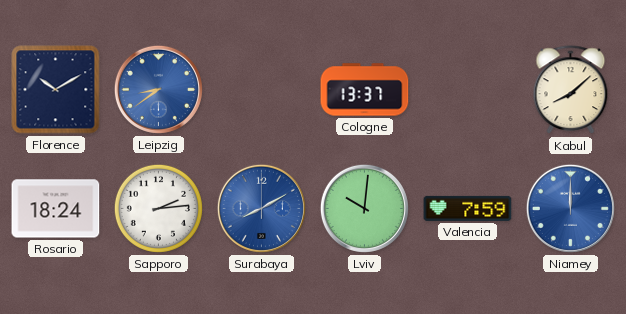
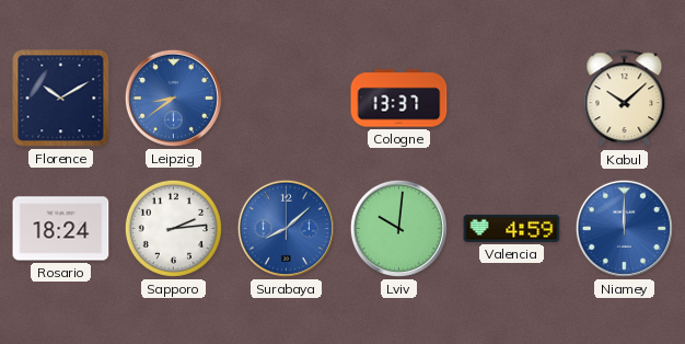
Kabul: 8:08 -> 10:08 (625, 99)
Surabaya: 8:10 -> 8:08 (286, 228)
Valencia: 7:59 -> 4:59 (512, 228)
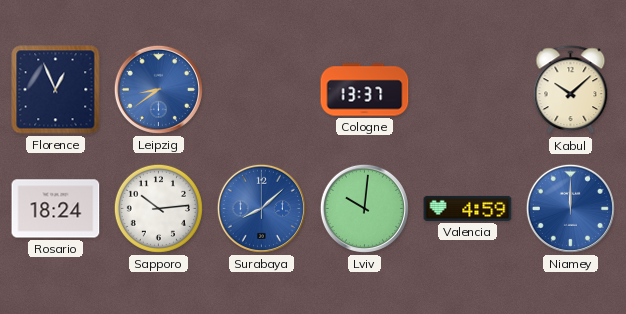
Florence: 10:10 -> 12:56 (56, 90)
Sapporo: 2:14 -> 10:14 (158, 208)
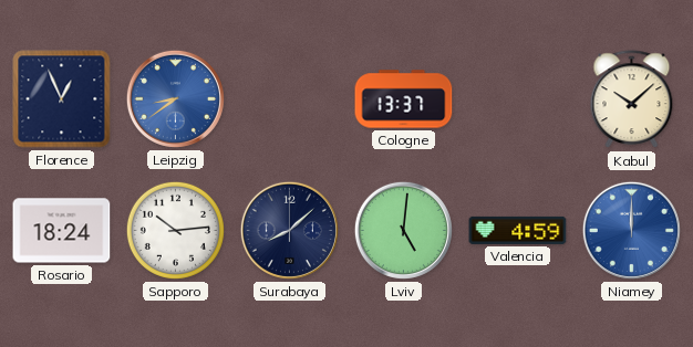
Surabaya dial: blue -> navy (289, 230)
Lviv: 10:01 -> 5:01 (403, 230)
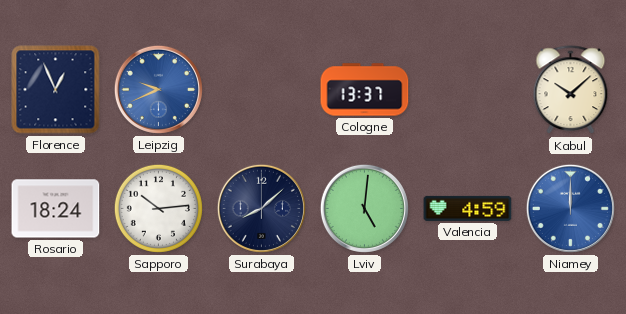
Leipzig: 8:39 -> 9:41 (158, 89)
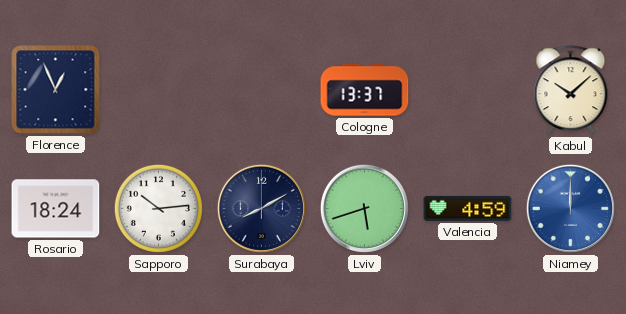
Leipzig: 9:41 -> none (158, 89)
Surabaya: 8:08 -> 8:10 (261, 208)
Lviv: 5:01 -> 5:42 (364, 208)
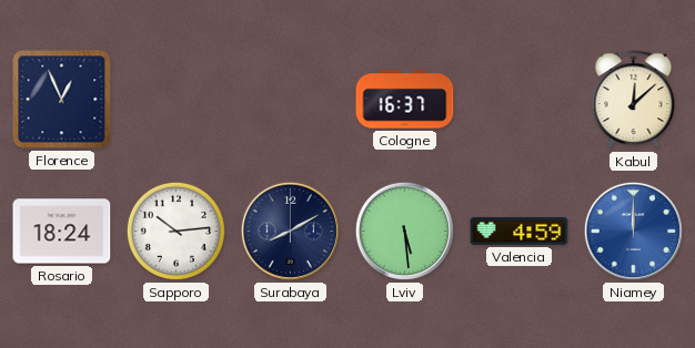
Cologne: 13:37 -> 16:37 (405, 100)
Kabul: 10:08 -> 12:08 (634, 100)
Lviv: 5:42 -> 5:29 (404, 231)
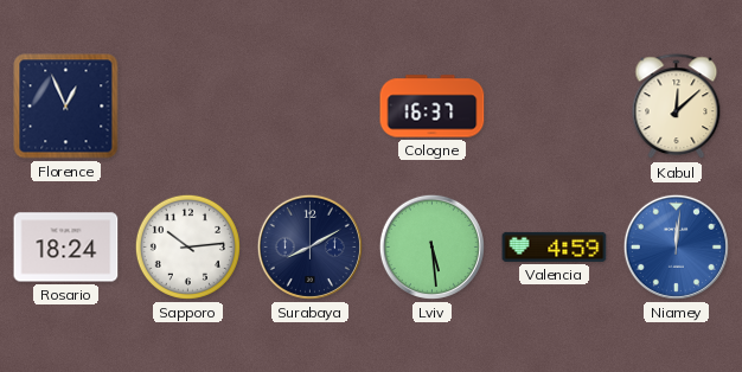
Niamey: 12:00 -> 12:01 (676, 246)
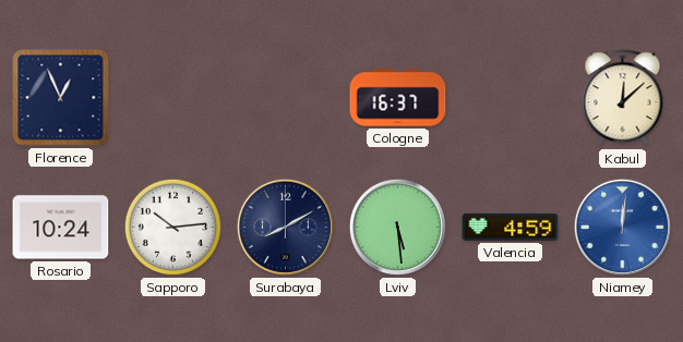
Rosario: 18:24 -> 10:24 (61, 228)
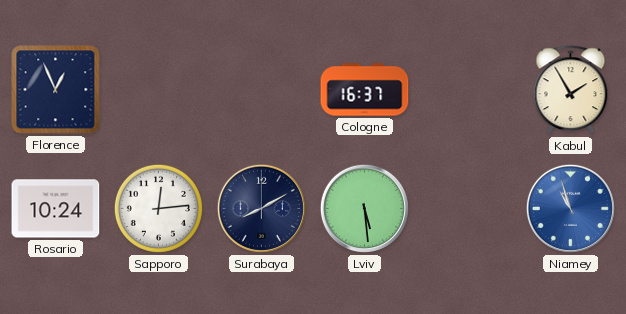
Kabul: 12:08 -> 1:55 (571, 90)
Sapporo: 10:14 -> 12:14 (158, 208)
Valencia: 4:59 -> none (511, 227)
Niamey: 12:01 -> 10:57 (570, 208)
